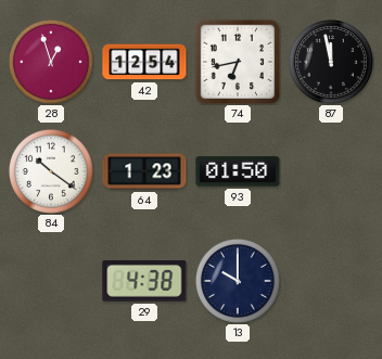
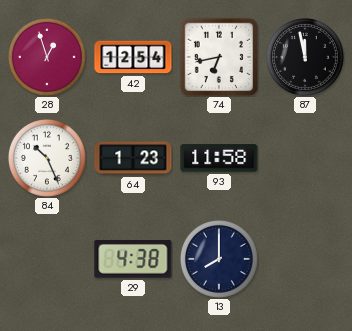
84: 10:21 -> 10:26 (47, 158)
93: 01:50 -> 11:58 (219, 158)
13: 10:00 -> 8:00 (219, 259)
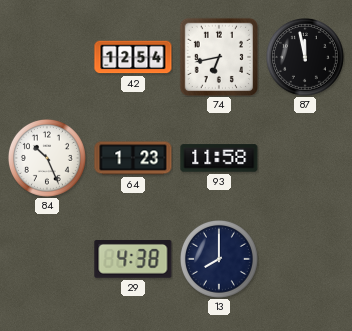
28: 12:57 -> none (47, 57)
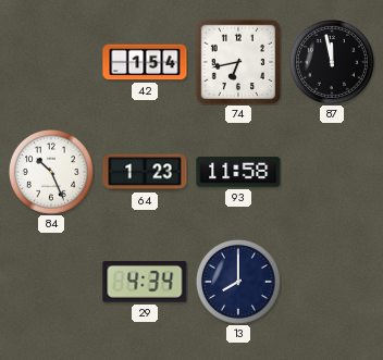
42: 12:54 -> 1:54 (145, 62)
29: 4:38 -> 4:34 (145, 283)
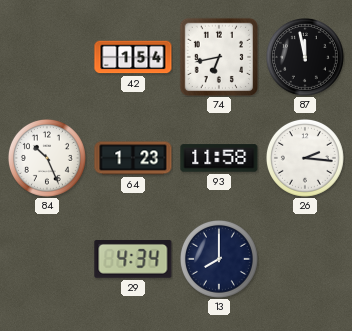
26: none -> 2:16 (305, 158)
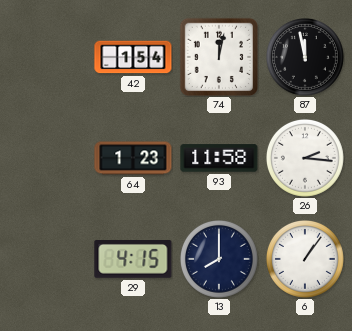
74: 6:43 -> 12:02 (218, 56)
84: 10:26 -> none (47, 158)
29: 4:34 -> 4:15 (133, 260)
6: none -> 1:06 (305, 259)
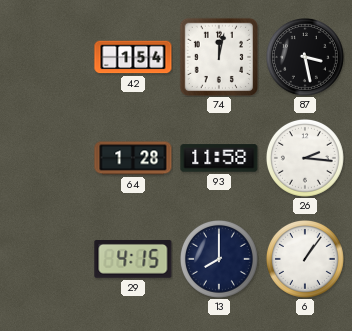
87: 11:58 -> 3:28 (305, 57)
64: 1:23 -> 1:28 (133, 158)
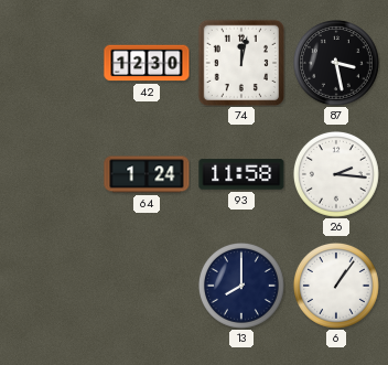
42: 1:54 -> 12:30 (147, 63)
64: 1:28 -> 1:24 (147, 174)
29: 4:15 -> none (133, 260)
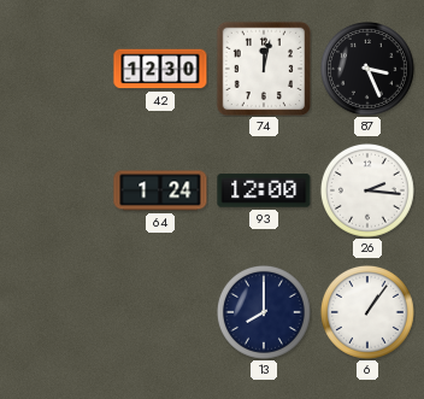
87: 3:28 -> 3:26 (367, 69)
93: 11:58 -> 12:00 (264, 190)
